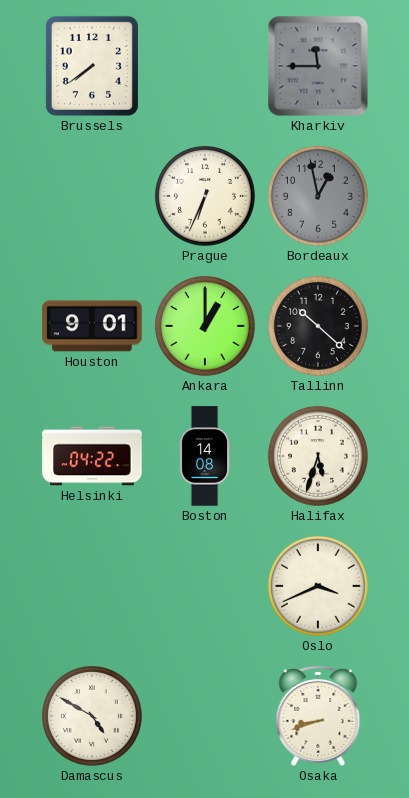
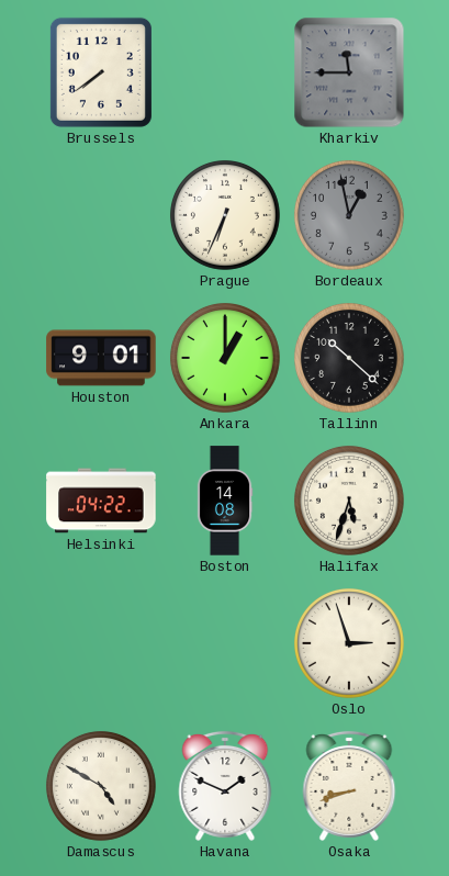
Oslo: 3:41 -> 2:57 (349, 643)
Havana: none -> 1:49 (225, 786)
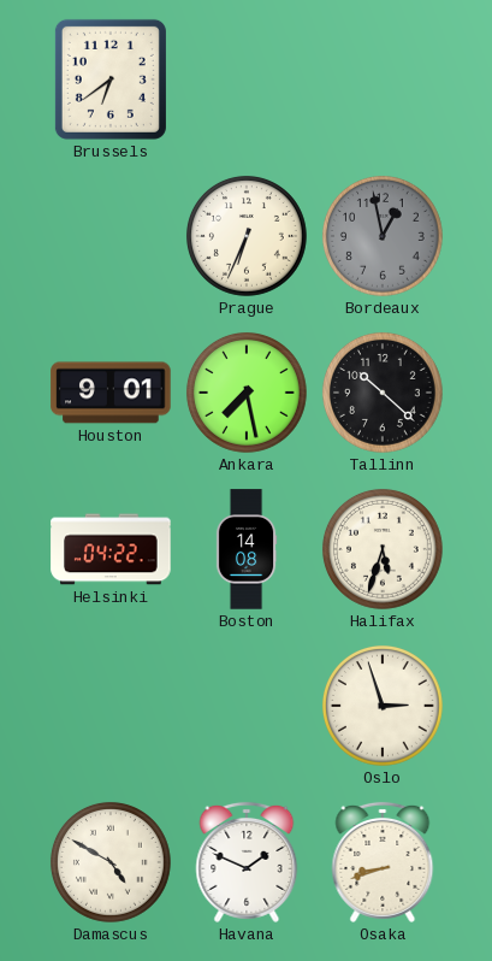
Brussels: 7:39 -> 6:39 (111, 79)
Kharkiv: 11:45 -> none (349, 72)
Ankara: 1:00 -> 7:28 (247, 393)
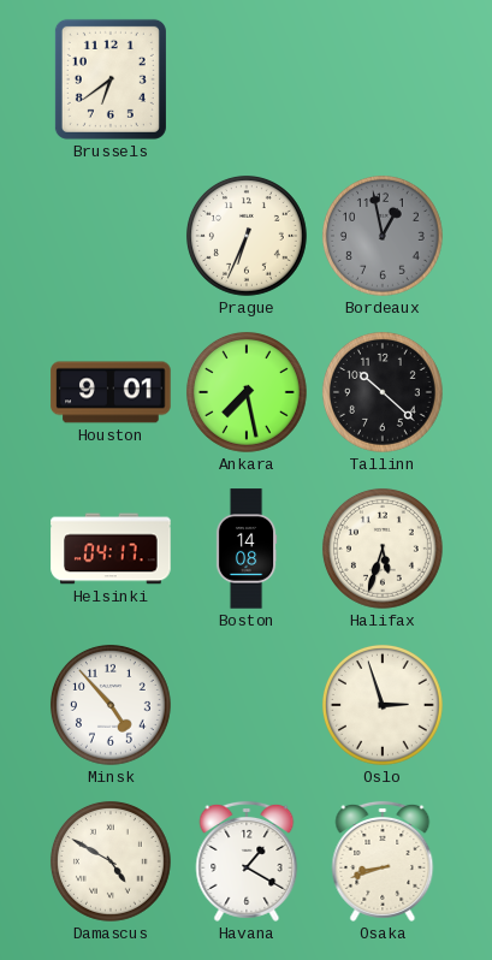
Helsinki: 04:22 -> 04:17 (111, 549)
Minsk: none -> 4:53 (111, 705)
Havana: 1:49 -> 1:20 (247, 861)
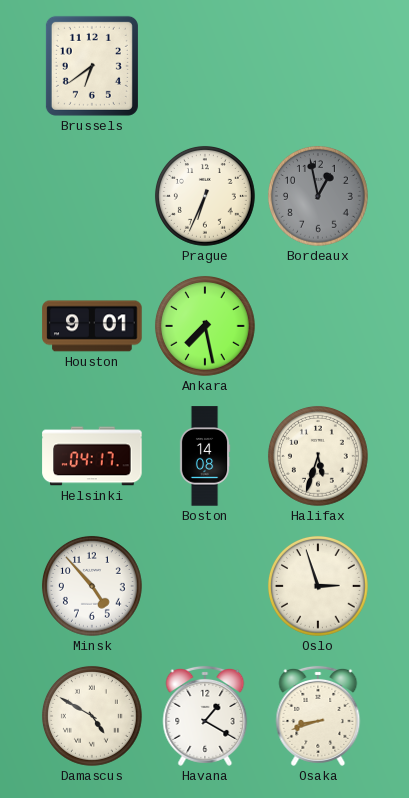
Tallinn: 10:22 -> none (383, 392)
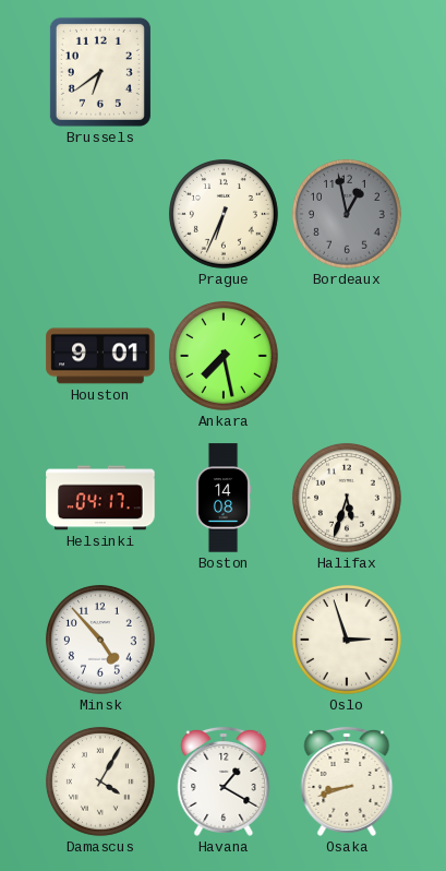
Damascus: 4:50 -> 4:05 (100, 781)
